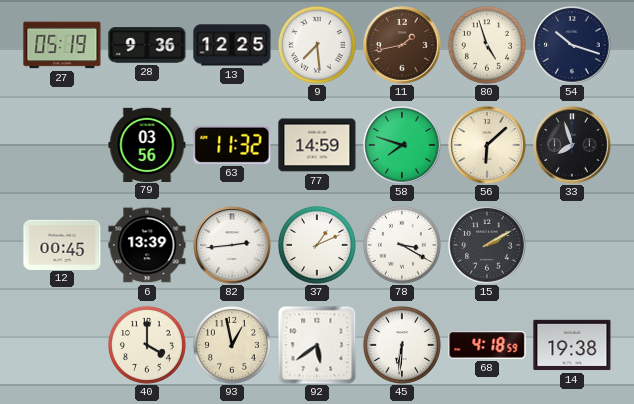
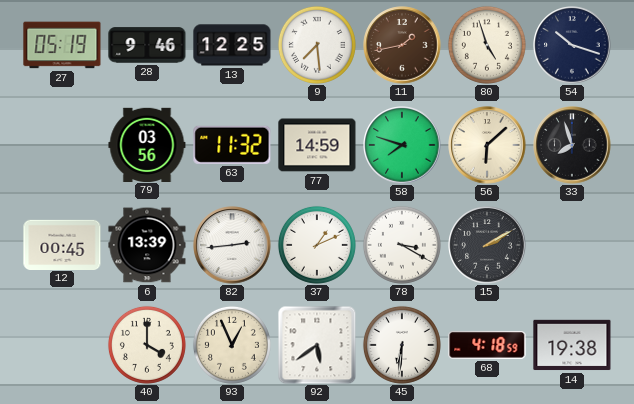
28: 9:36 -> 9:46 (147, 45)
93: 12:58 -> 12:56 (232, 345)
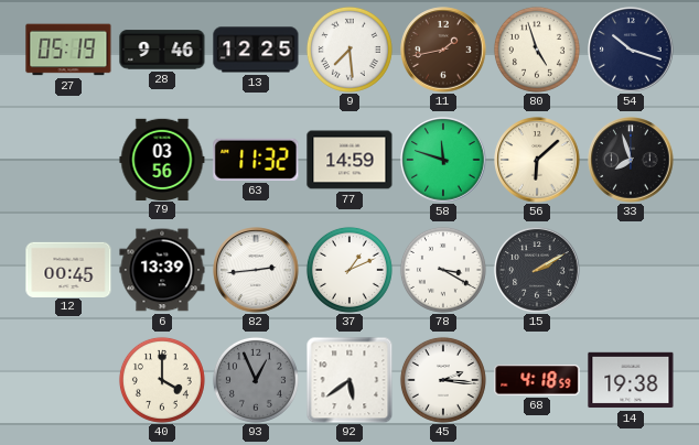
58: 7:48 -> 11:48 (443, 160)
93 dial: cream -> grey (256, 380)
45: 6:31 -> 2:16 (443, 380)
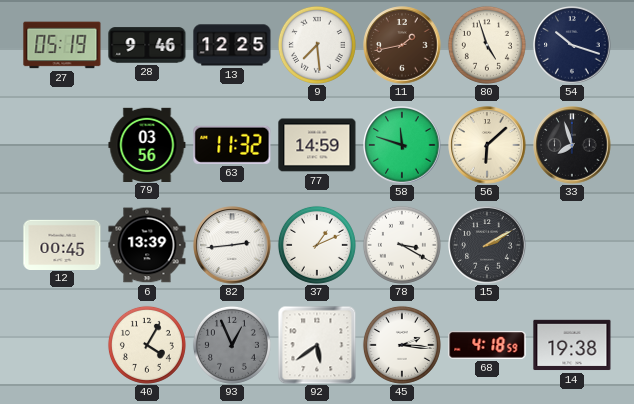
40: 4:00 -> 4:05 (147, 345)
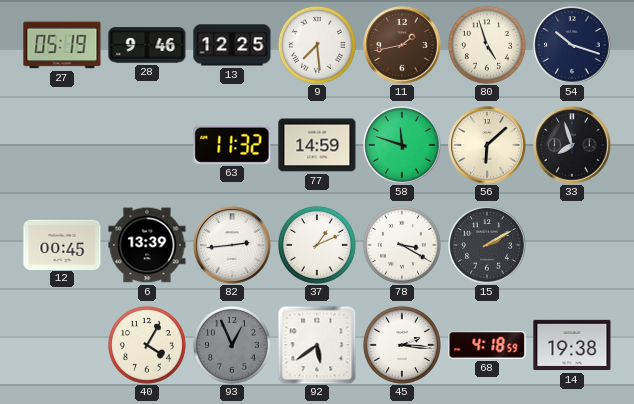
79: 03:56 -> none (147, 144)
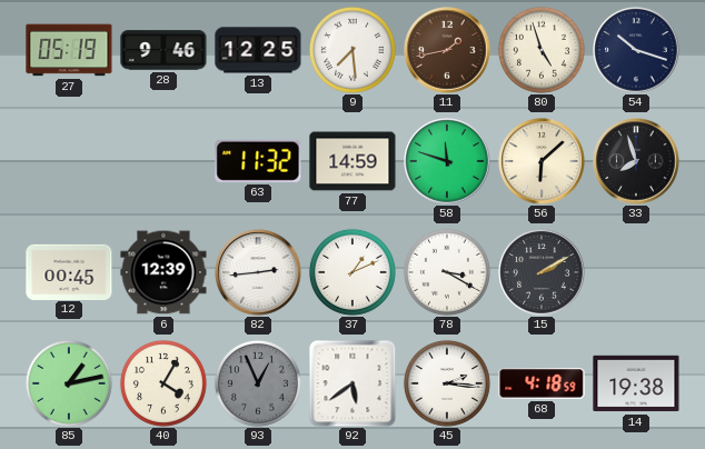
6: 13:39 -> 12:39 (163, 272)
85: none -> 1:13 (69, 383)
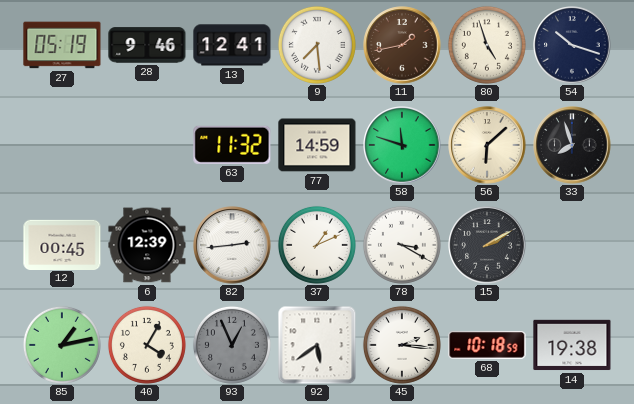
13: 12:25 -> 12:41 (232, 45)
68: 4:18 -> 10:18 (487, 345)
